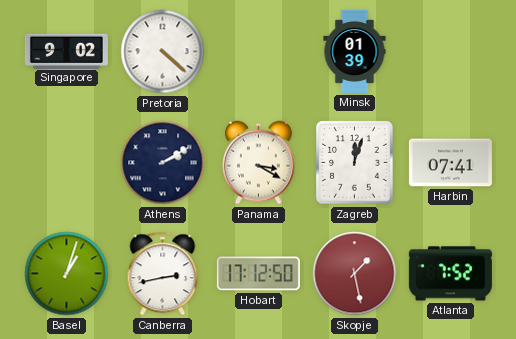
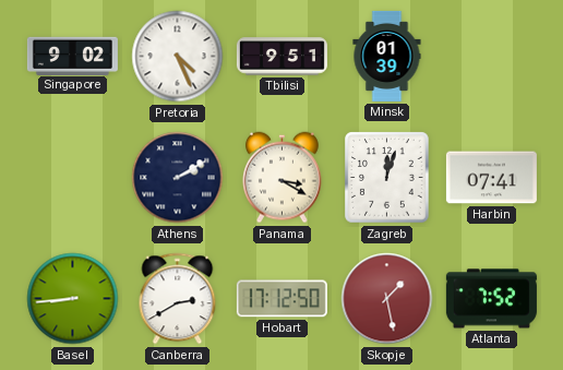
Pretoria: 4:22 -> 4:26 (178, 57)
Tbilisi: none -> 9:51 (281, 57)
Basel: 1:03 -> 8:44 (73, 299)
Canberra: 2:43 -> 2:40 (178, 299)
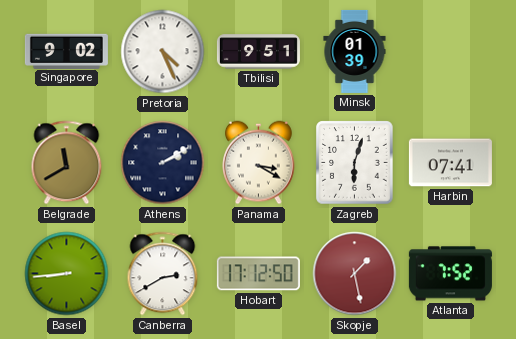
Belgrade: none -> 11:40 (67, 163)
Zagreb: 12:03 -> 6:03 (355, 163)
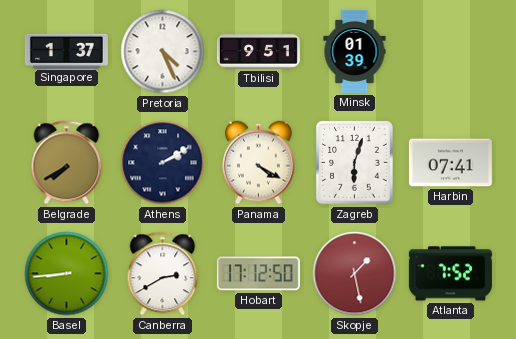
Singapore: 9:02 -> 1:37 (66, 51)
Belgrade: 11:40 -> 7:40 (67, 163)
Panama: 3:20 -> 4:20 (259, 163)
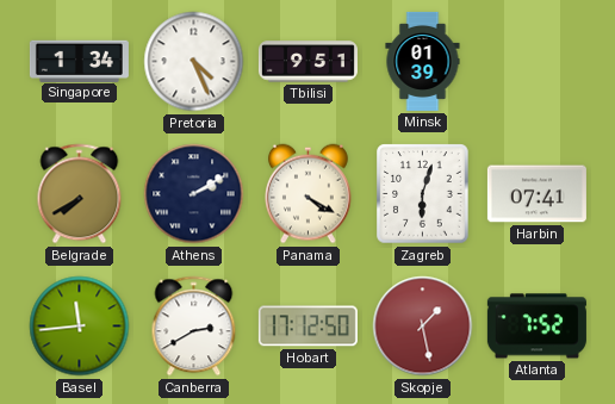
Singapore: 1:37 -> 1:34 (79, 61)
Basel: 8:44 -> 11:44 (80, 327)
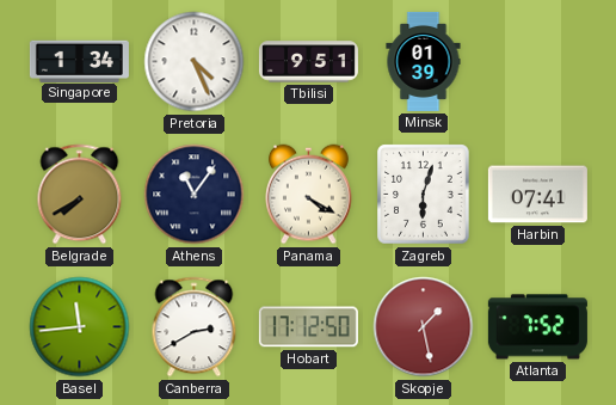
Athens: 2:10 -> 11:06 (195, 195)
